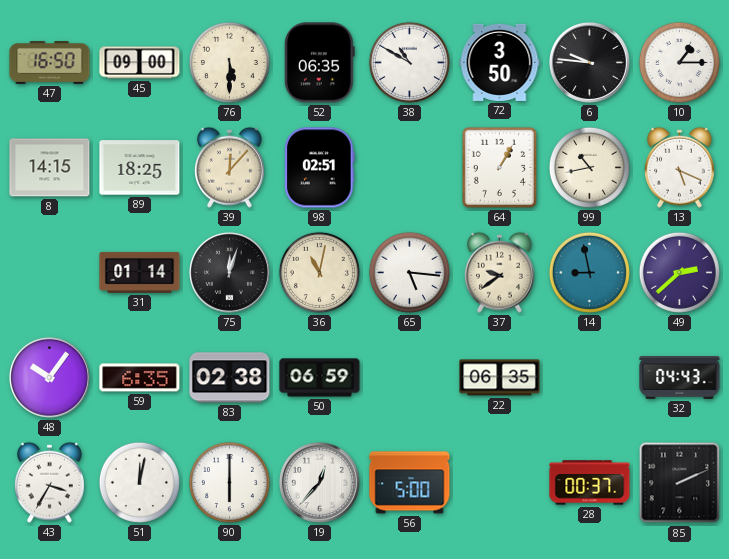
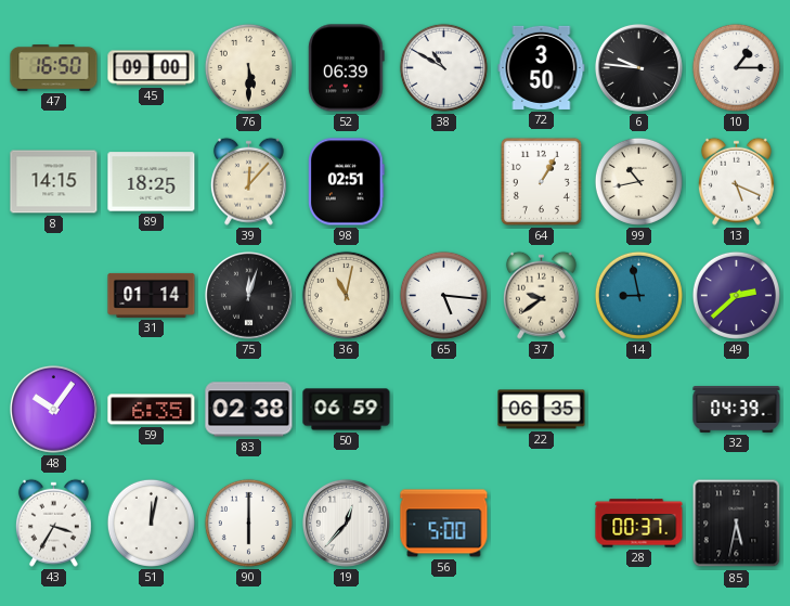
52: 06:35 -> 06:39 (346, 68)
32: 04:43 -> 04:39 (737, 410)
85: 2:11 -> 5:32 (737, 524)
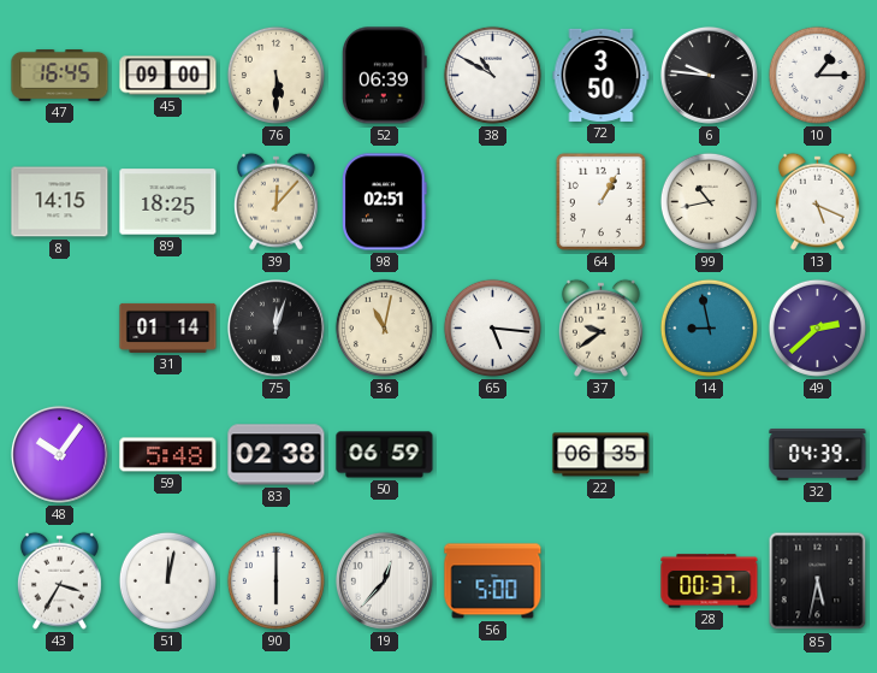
47: 16:50 -> 16:45 (60, 76)
59: 6:35 -> 5:48 (168, 455)
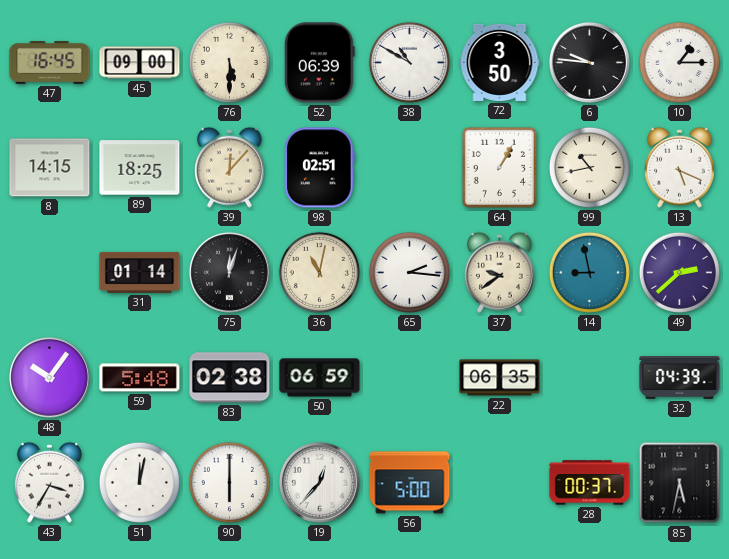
65: 5:16 -> 2:16 (409, 272)
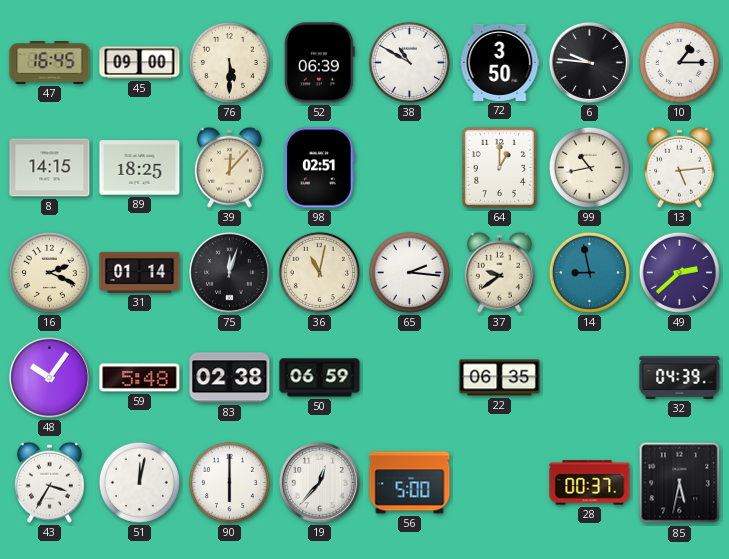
64: 1:05 -> 1:00 (499, 167)
13: 5:19 -> 5:14 (679, 167)
16: none -> 2:19 (49, 272)
